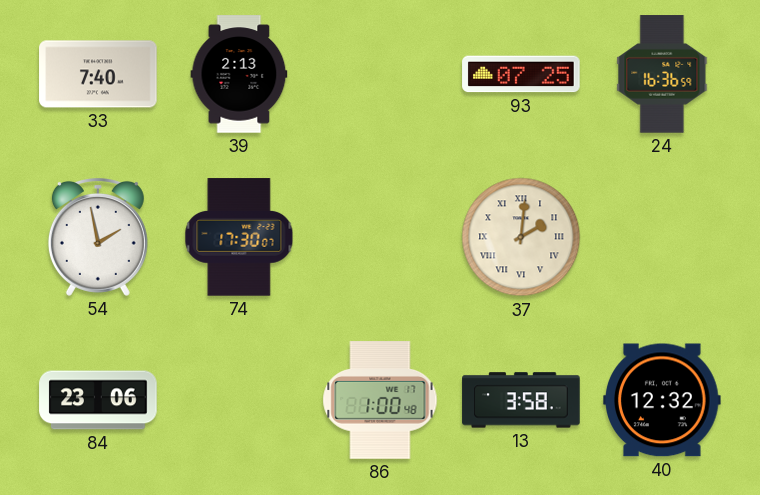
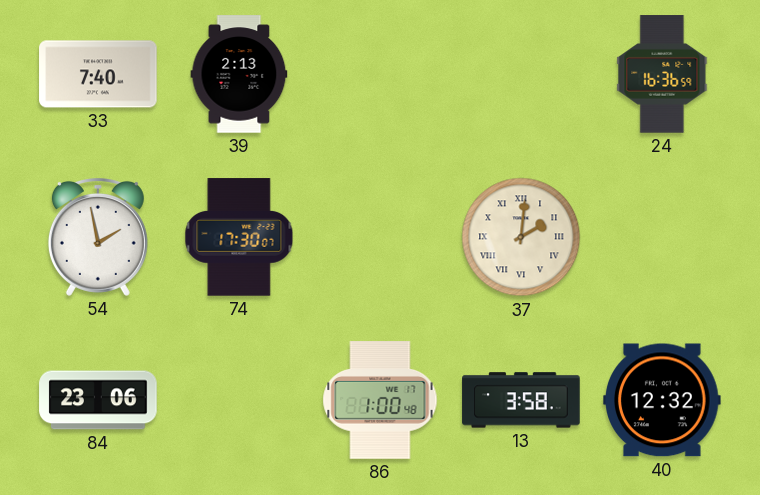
93: 07:25 -> none (521, 74)
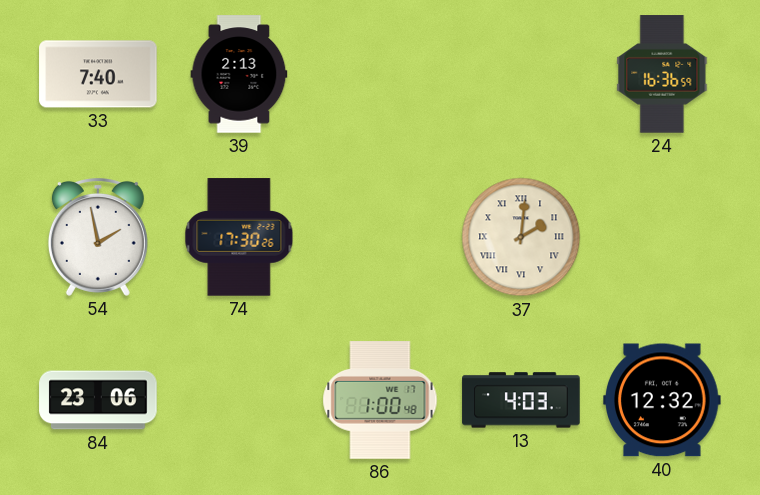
74: 17:30:07 -> 17:30:26 (239, 237)
13: 3:58 -> 4:03 (521, 400)
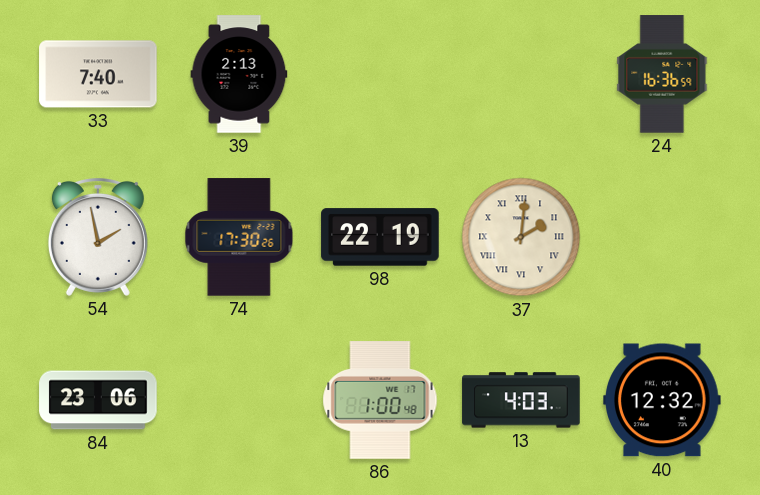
98: none -> 22:19 (380, 237)
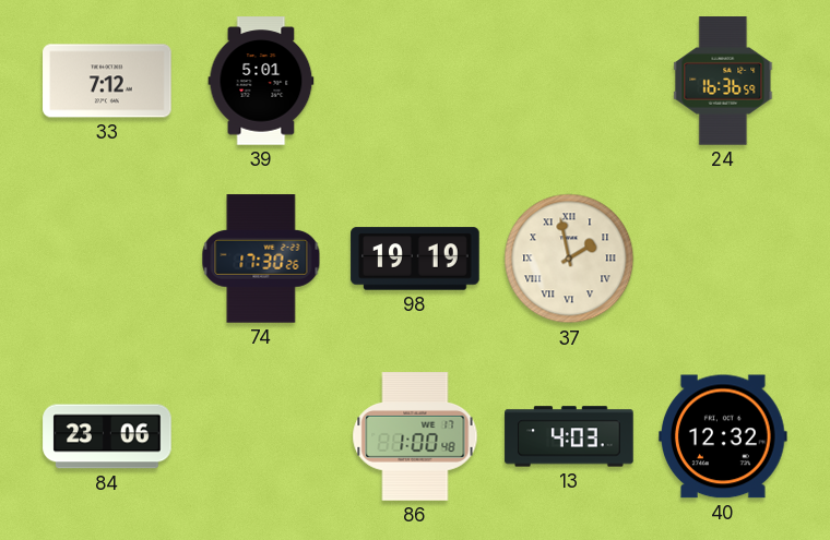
33: 7:40 -> 7:12 (107, 81)
39: 2:13 -> 5:01 (261, 81)
54: 1:58 -> none (98, 238)
98: 22:19 -> 19:19 (415, 259)
37: 2:01 -> 1:58 (569, 259)
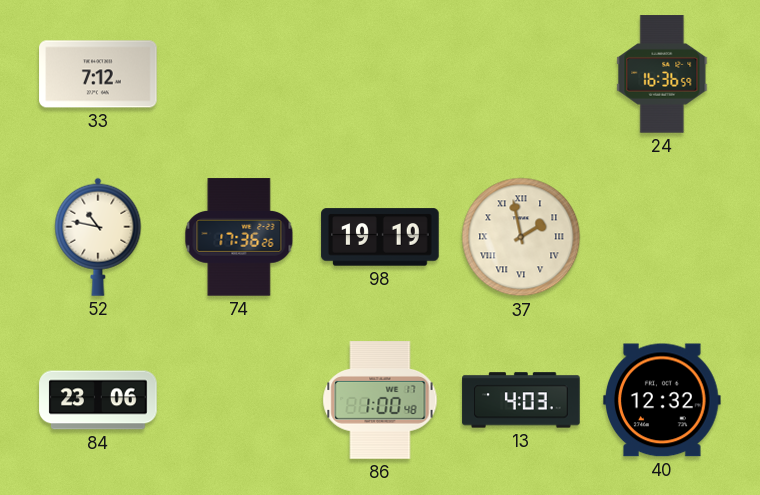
39: 5:01 -> none (261, 81)
52: none -> 10:47 (98, 237)
74: 17:30 -> 17:36 (239, 237)
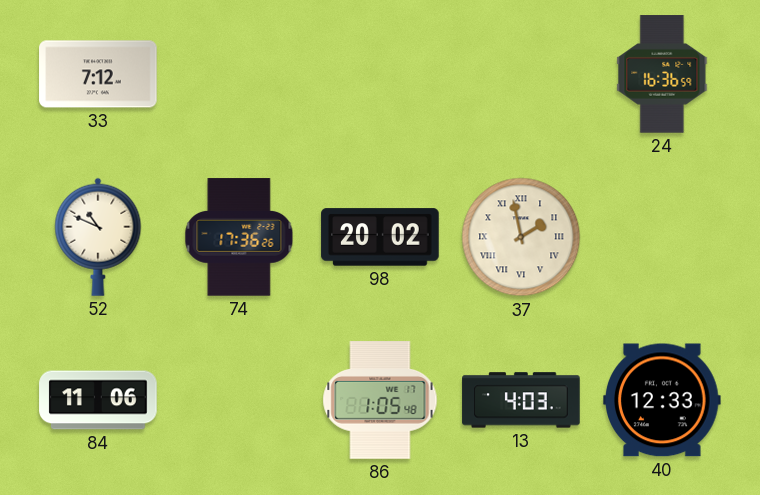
52: 10:47 -> 10:49 (98, 237)
98: 19:19 -> 20:02 (380, 237)
84: 23:06 -> 11:06 (98, 400)
86: 1:00 -> 1:05 (380, 400)
40: 12:32 -> 12:33 (662, 400)
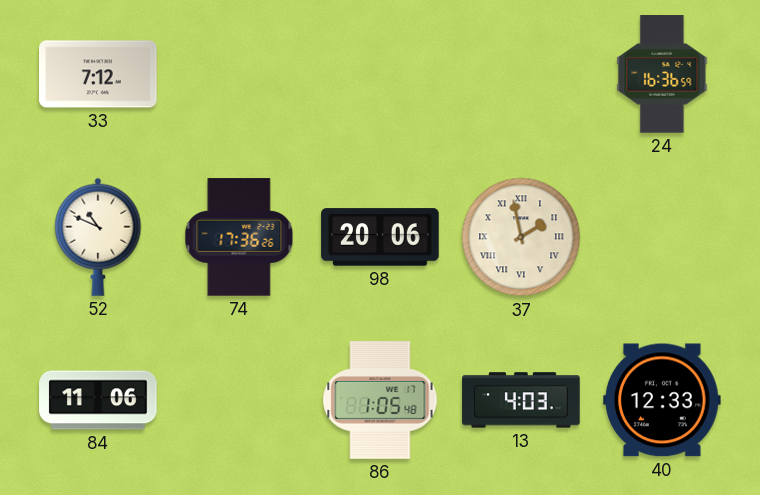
98: 20:02 -> 20:06 (380, 237)
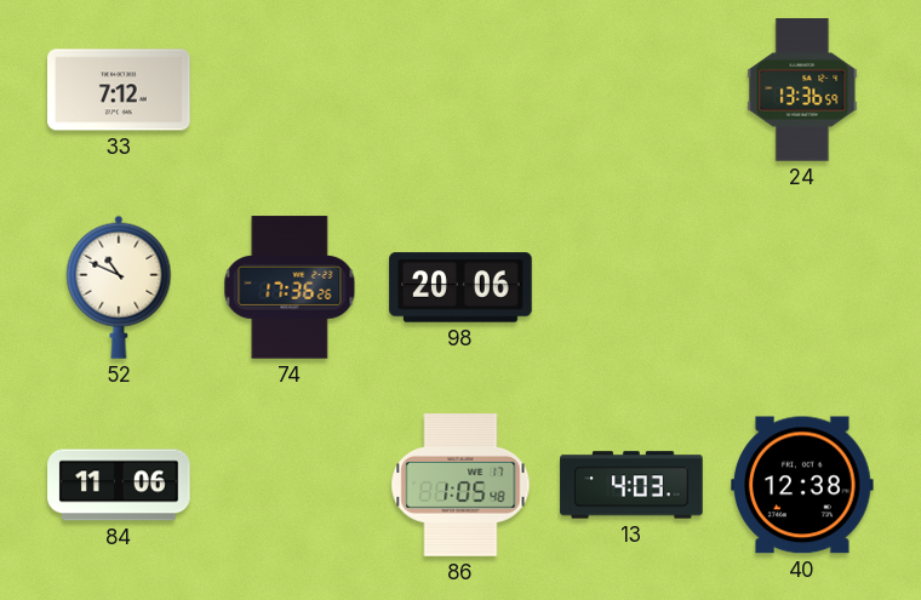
24: 16:36 -> 13:36 (802, 90)
37: 1:58 -> none (521, 237)
40: 12:33 -> 12:38 (802, 485)
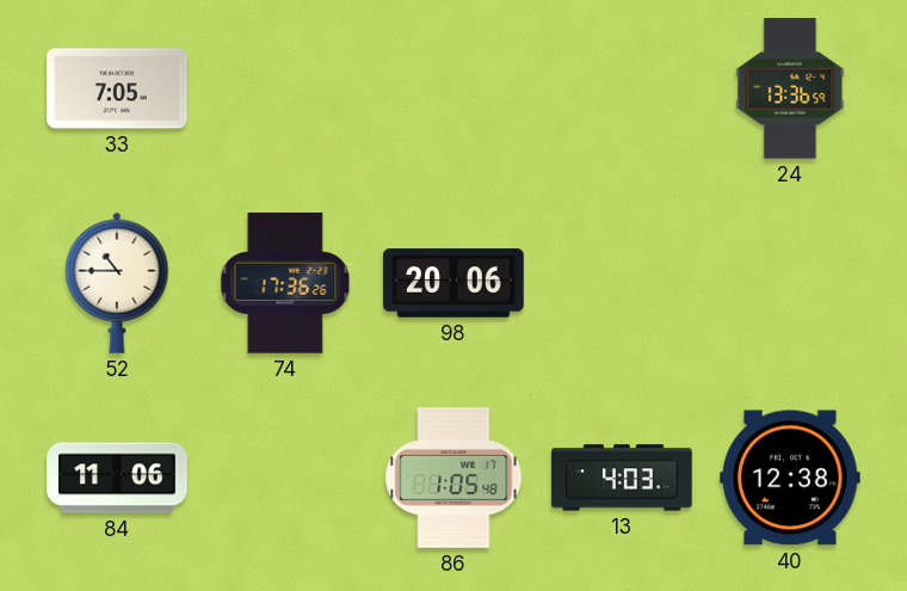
33: 7:12 -> 7:05 (117, 88)
52: 10:49 -> 10:45 (117, 283)
